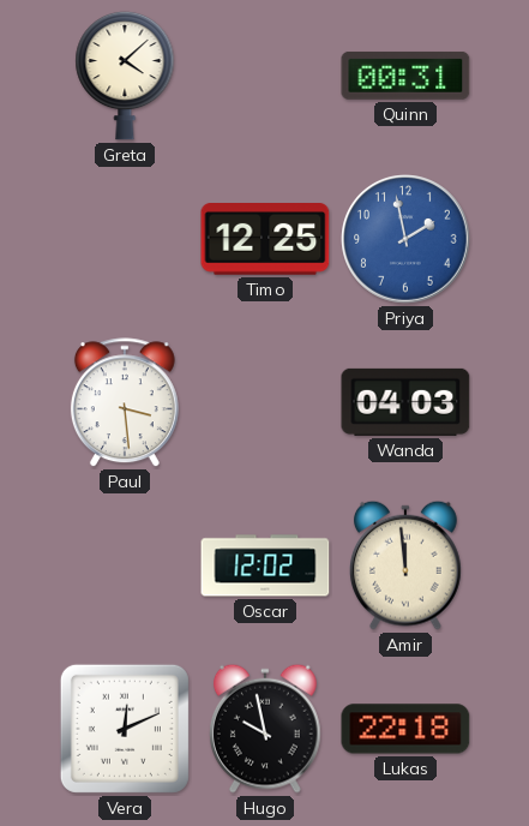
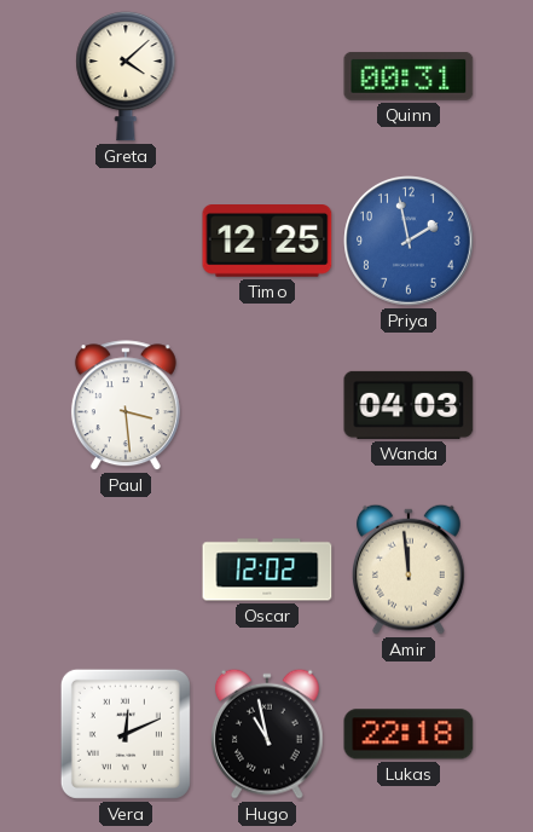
Hugo: 9:58 -> 10:58 (267, 734)
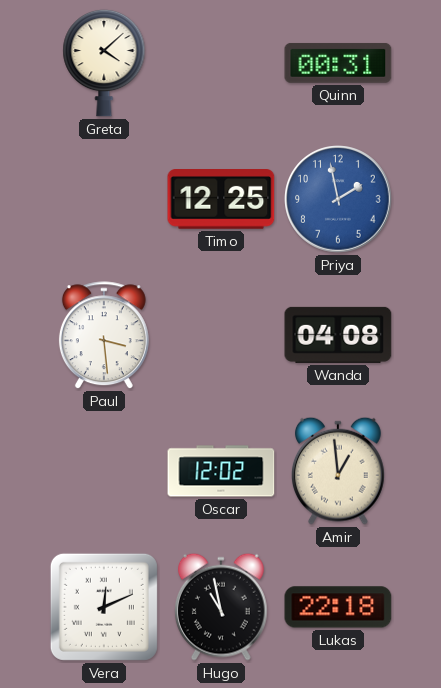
Wanda: 04:03 -> 04:08 (338, 335)
Amir: 11:59 -> 12:59 (338, 471)
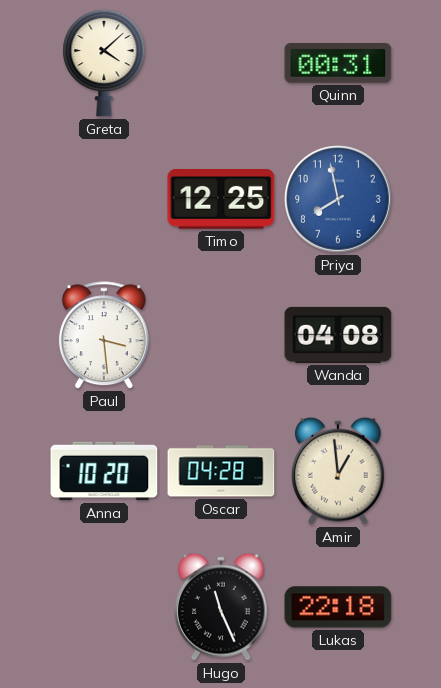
Priya: 1:58 -> 7:58 (338, 199)
Anna: none -> 10:20 (104, 471)
Oscar: 12:02 -> 04:28 (221, 471)
Vera: 12:11 -> none (104, 607)
Hugo: 10:58 -> 11:26 (221, 607)
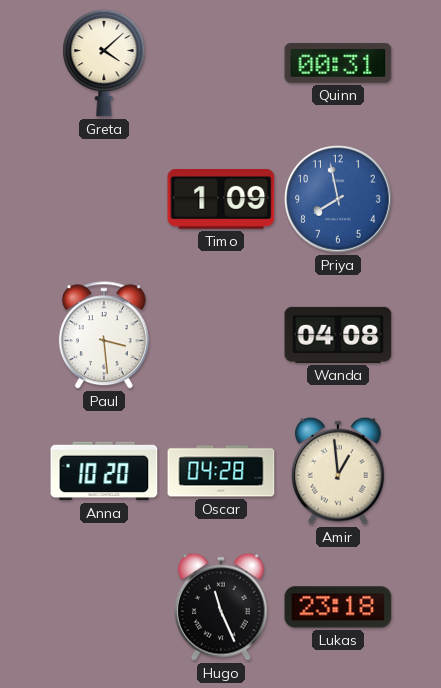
Timo: 12:25 -> 1:09 (221, 200)
Lukas: 22:18 -> 23:18 (338, 607)
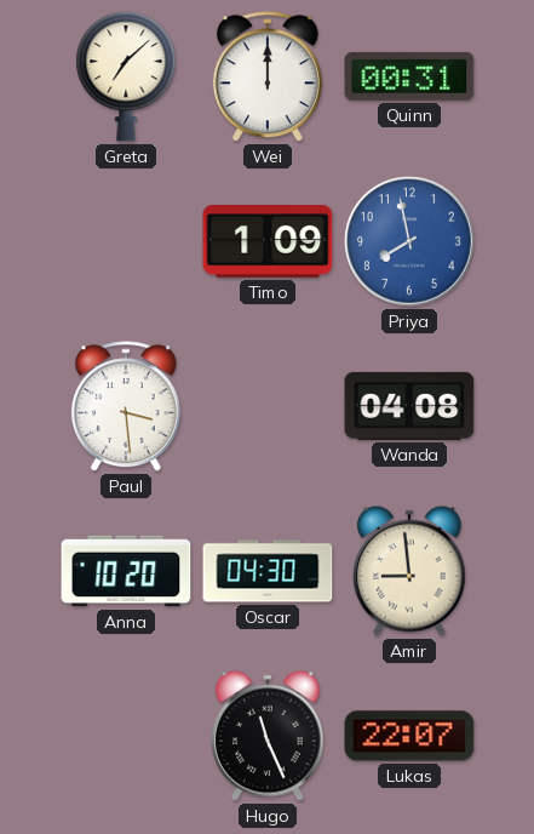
Greta: 4:08 -> 7:08 (126, 76)
Wei: none -> 12:00 (268, 78)
Oscar: 04:28 -> 04:30 (268, 571)
Amir: 12:59 -> 8:59 (409, 571)
Lukas: 23:18 -> 22:07 (409, 736)
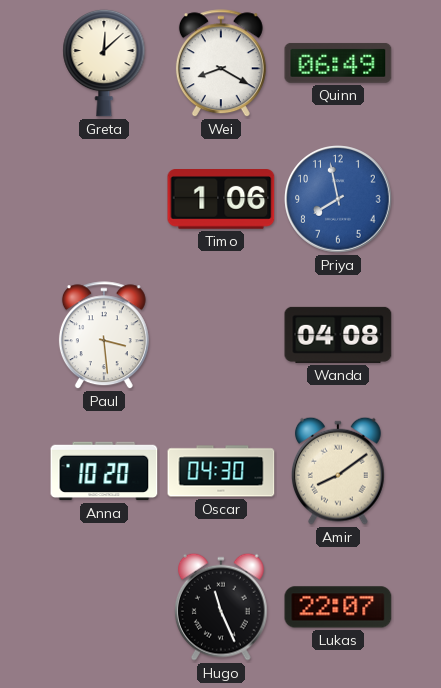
Greta: 7:08 -> 12:08 (104, 63)
Wei: 12:00 -> 8:20 (221, 64)
Quinn: 00:31 -> 06:49 (338, 63)
Timo: 1:09 -> 1:06 (221, 200)
Amir: 8:59 -> 8:09 (338, 471)
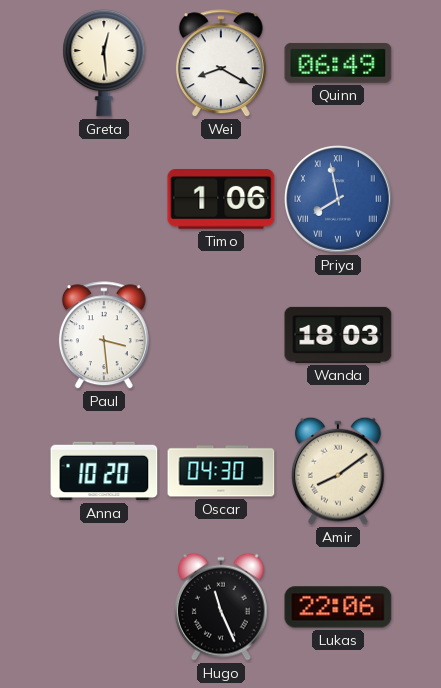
Greta: 12:08 -> 12:29 (104, 63)
Priya numerals: Arabic -> Roman (338, 199)
Wanda: 04:08 -> 18:03 (338, 335)
Lukas: 22:07 -> 22:06 (338, 607)
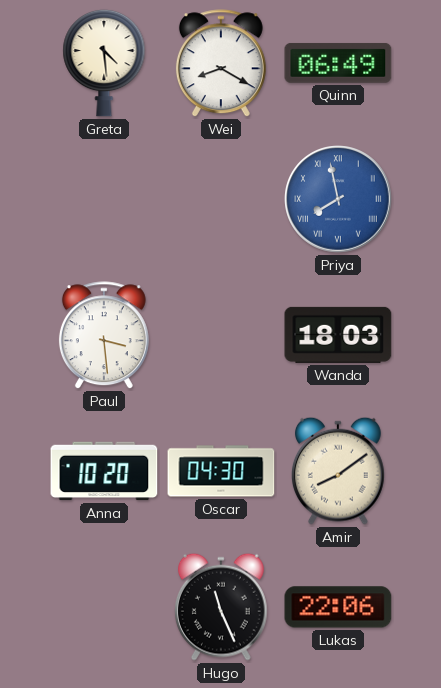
Greta: 12:29 -> 4:29 (104, 63)
Timo: 1:06 -> none (221, 200)
